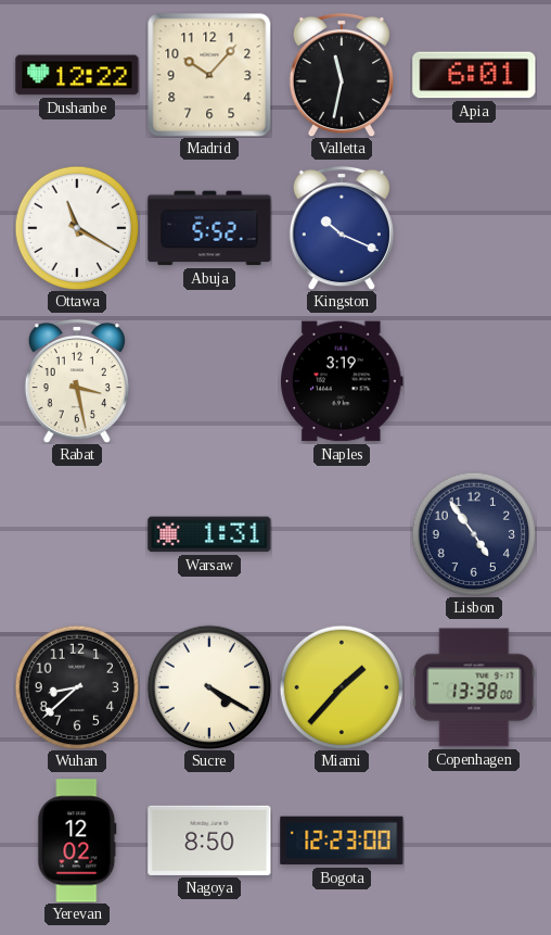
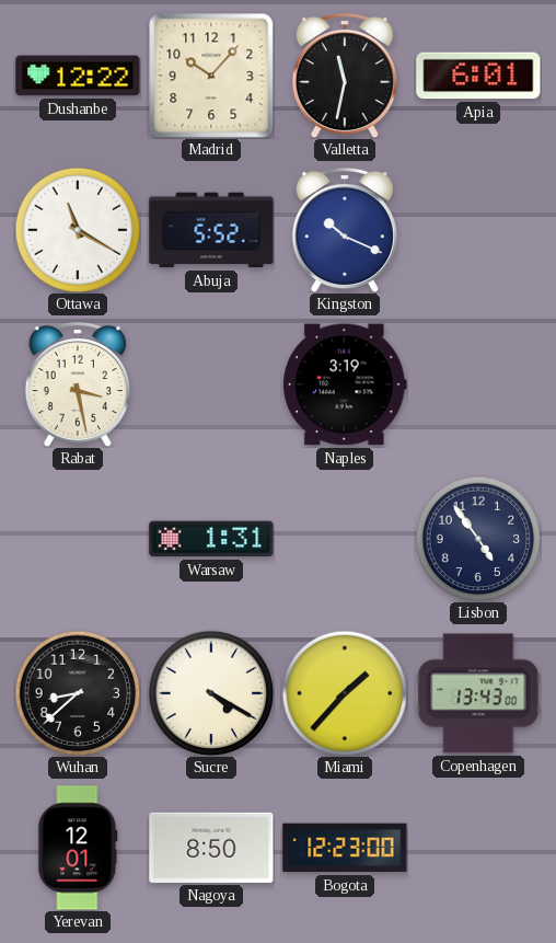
Copenhagen: 13:38 -> 13:43 (478, 693)
Yerevan: 12:02 -> 12:01 (78, 848)
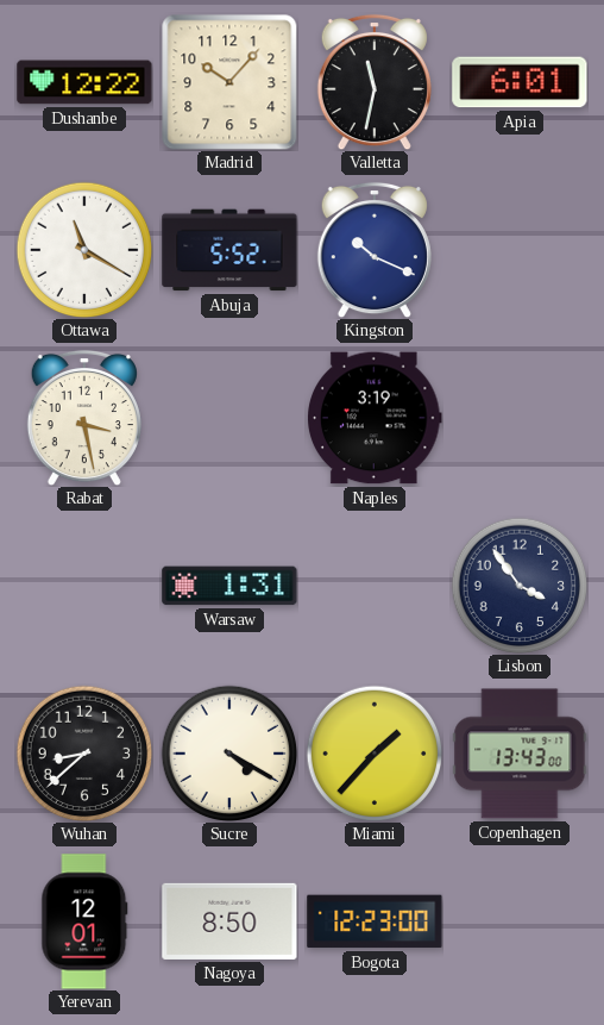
Lisbon: 4:54 -> 3:54 (520, 586)
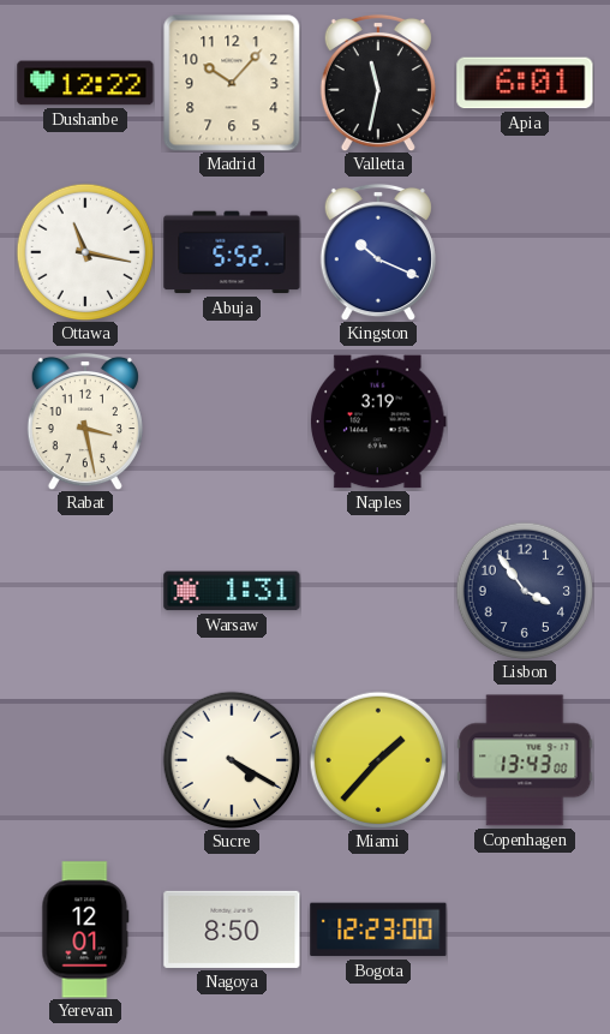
Ottawa: 11:20 -> 11:17 (85, 252)
Wuhan: 8:38 -> none (84, 754)
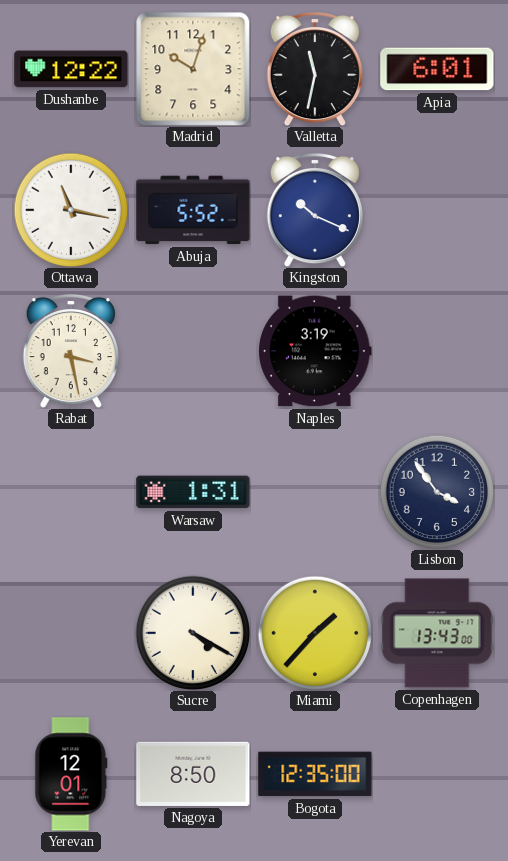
Madrid: 10:07 -> 10:03 (193, 69)
Bogota: 12:23 -> 12:35 (315, 774)
